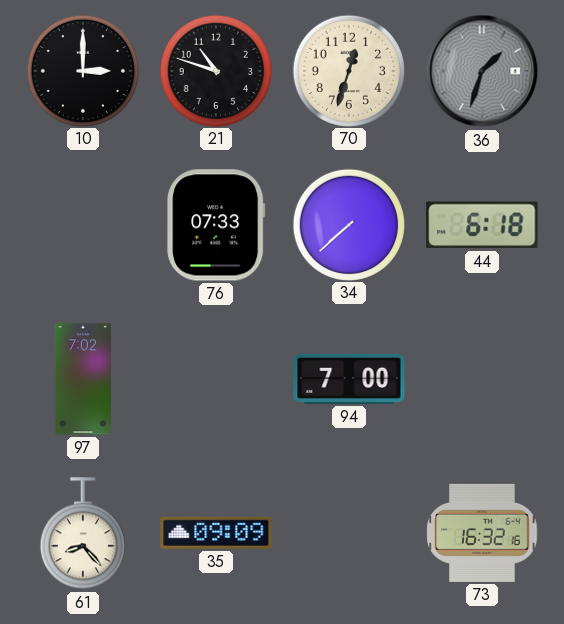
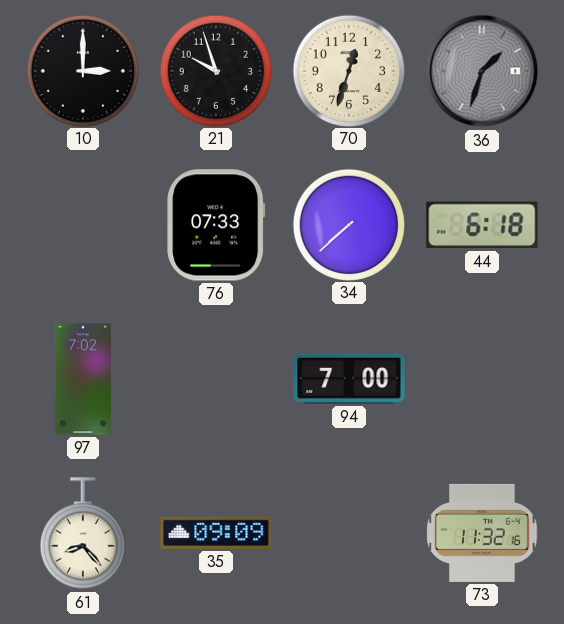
21: 10:48 -> 9:57 (215, 70)
73: 16:32 -> 11:32 (482, 533)
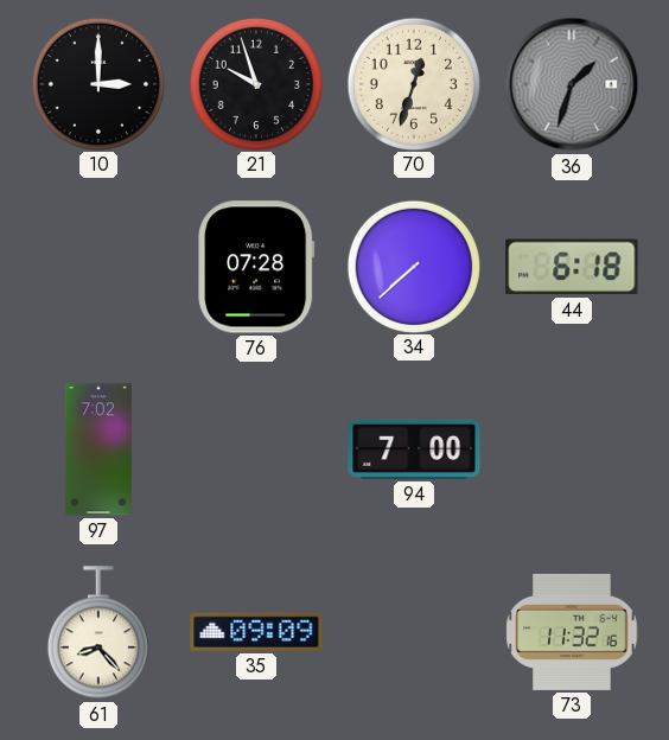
76: 07:33 -> 07:28 (256, 267)
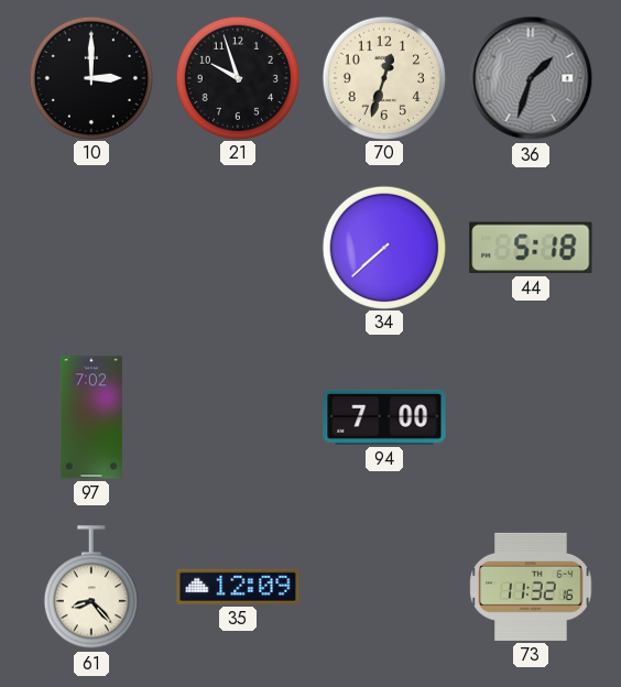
76: 07:28 -> none (256, 267)
44: 6:18 -> 5:18 (531, 248)
35: 09:09 -> 12:09 (238, 587)
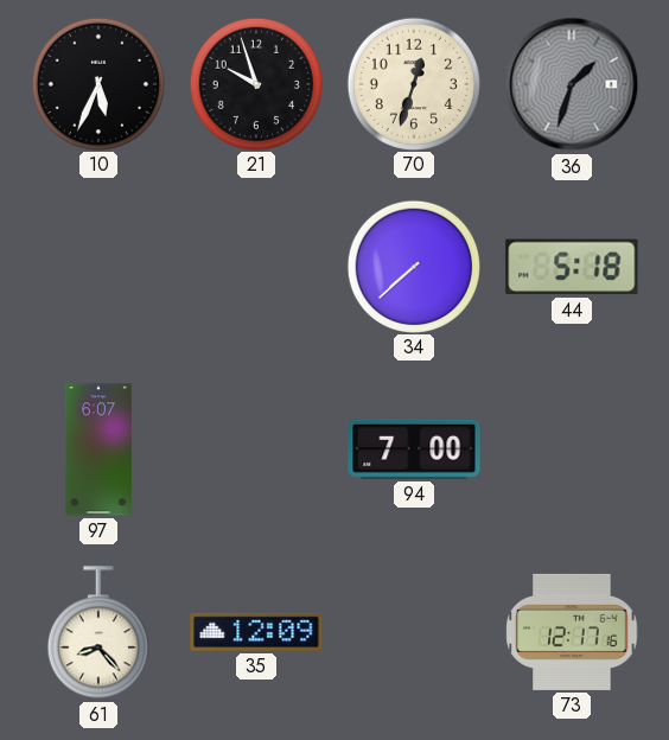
10: 3:00 -> 5:34 (97, 83)
97: 7:02 -> 6:07 (98, 449)
73: 11:32 -> 12:17 (572, 632)
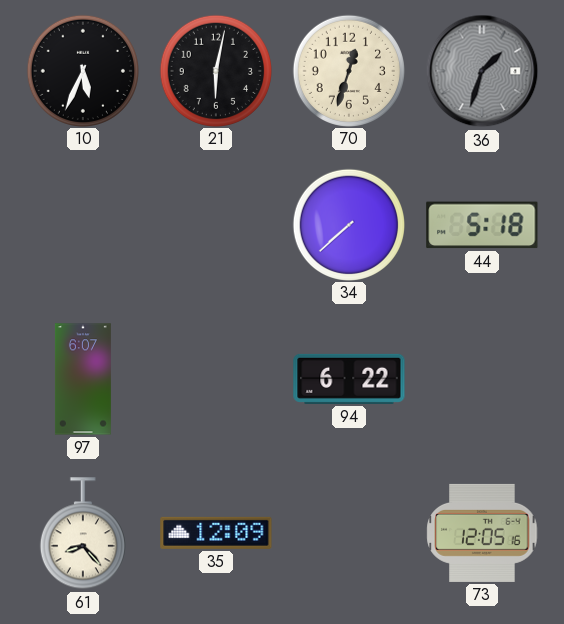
21: 9:57 -> 6:02 (215, 70)
94: 7:00 -> 6:22 (349, 379)
73: 12:17 -> 12:05 (482, 533)
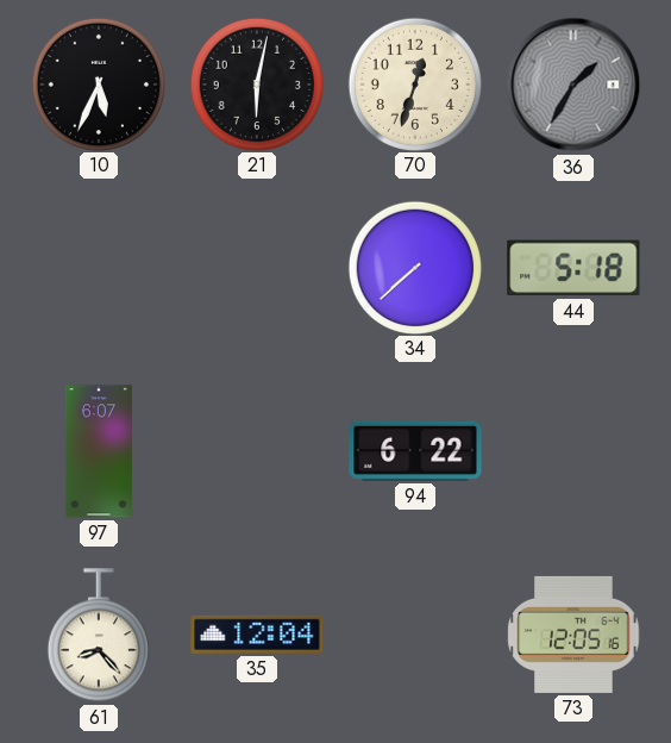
36: 1:33 -> 1:35 (573, 85)
35: 12:09 -> 12:04 (257, 635)
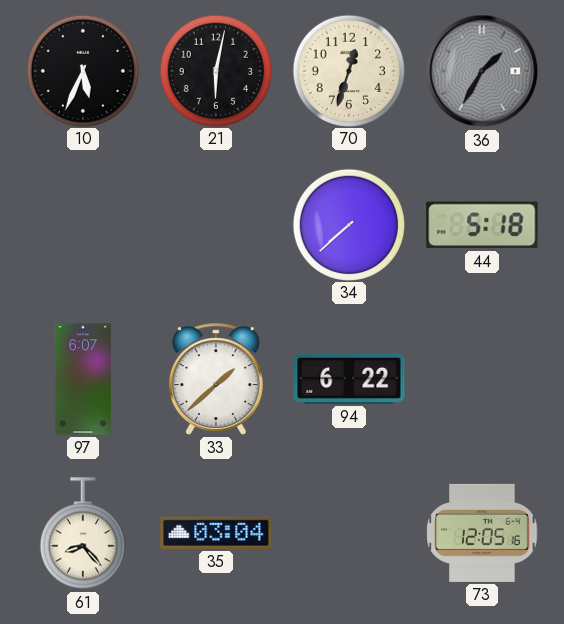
33: none -> 1:38 (216, 379)
35: 12:04 -> 03:04 (216, 533)
